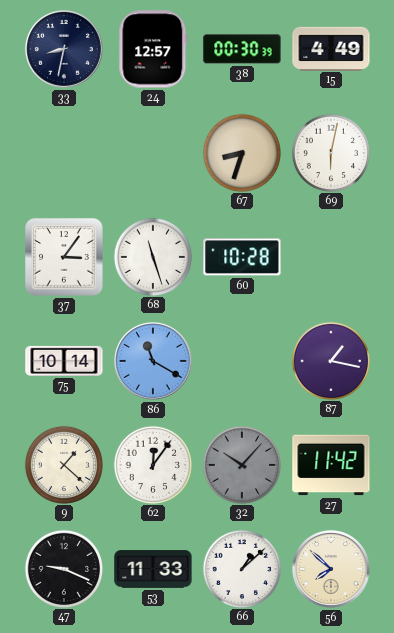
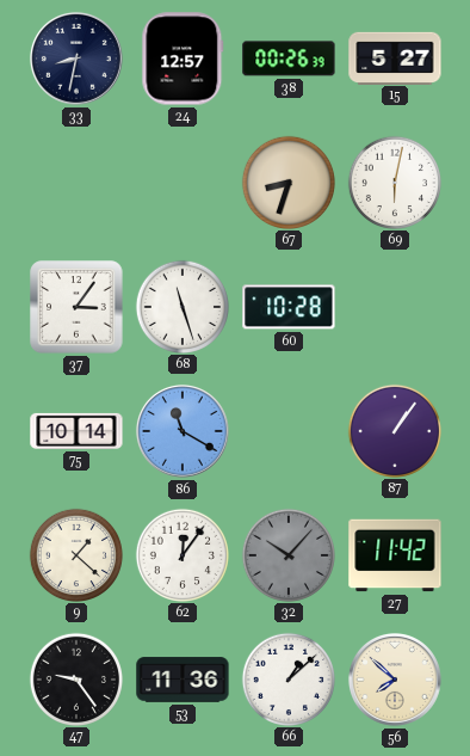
38: 00:30 -> 00:26 (289, 59)
15: 4:49 -> 5:27 (395, 57)
87: 1:17 -> 1:06 (394, 430)
47: 9:19 -> 9:24 (75, 678)
53: 11:33 -> 11:36 (183, 680)
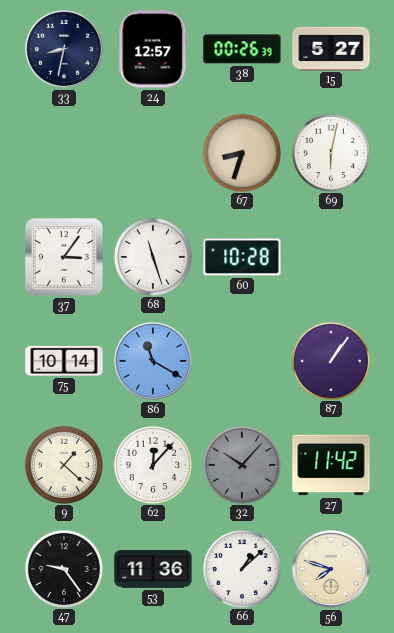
62: 12:06 -> 12:07 (152, 464)
56: 7:52 -> 7:48 (331, 569)
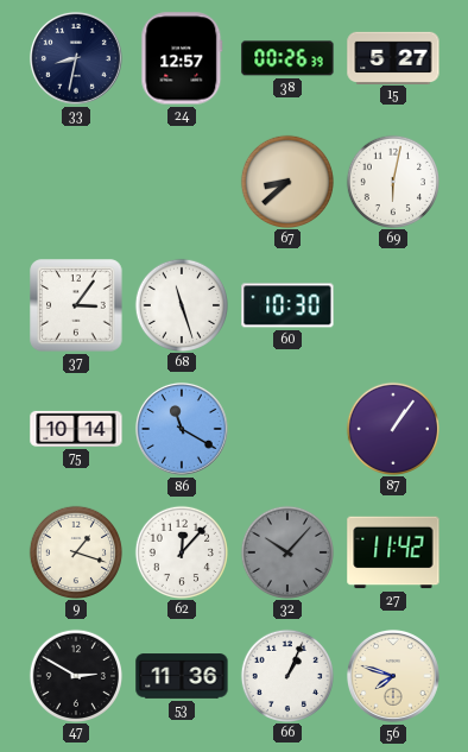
67: 8:33 -> 8:38 (286, 181)
60: 10:28 -> 10:30 (287, 305)
9: 1:22 -> 1:18 (75, 551)
47: 9:24 -> 2:50 (75, 675)
66: 1:08 -> 1:04 (286, 675)
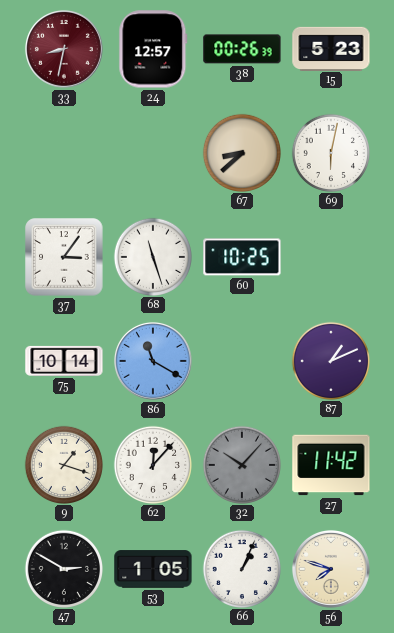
33 dial: navy -> burgundy (64, 49)
15: 5:27 -> 5:23 (331, 48)
60: 10:30 -> 10:25 (242, 257)
87: 1:06 -> 1:11 (330, 360)
53: 11:36 -> 1:05 (153, 569)
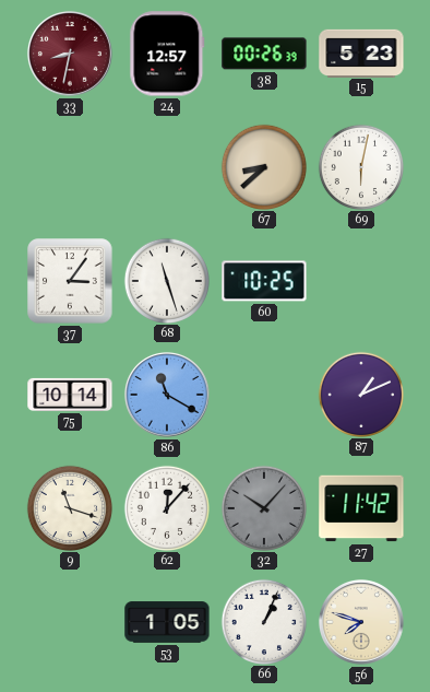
9: 1:18 -> 11:18 (69, 507)
47: 2:50 -> none (63, 568)
